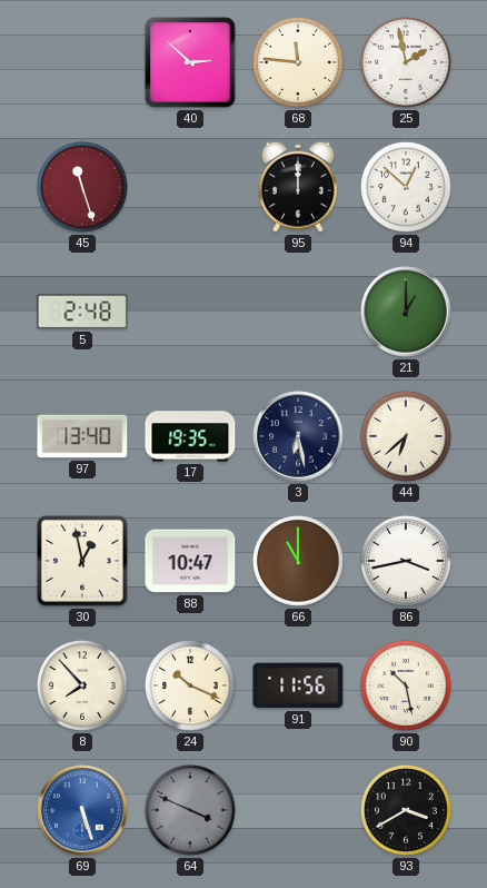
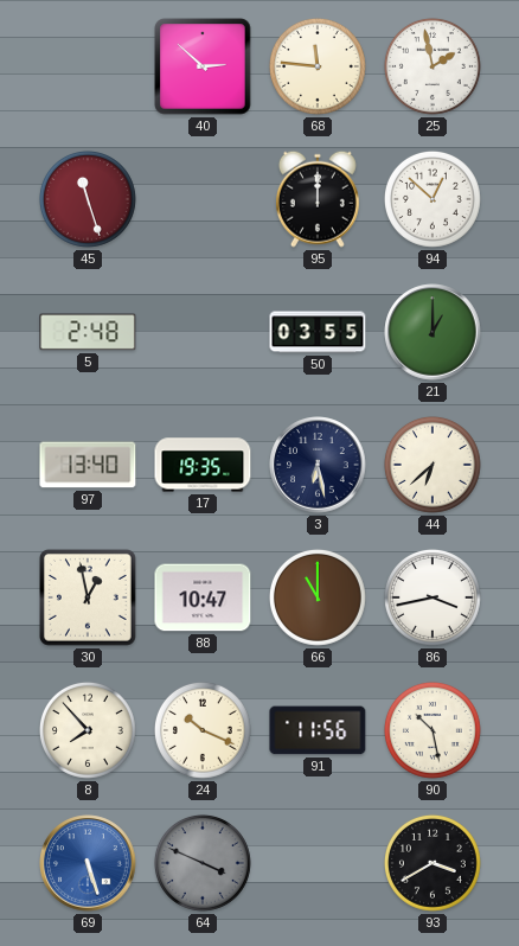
50: none -> 03:55 (318, 332)
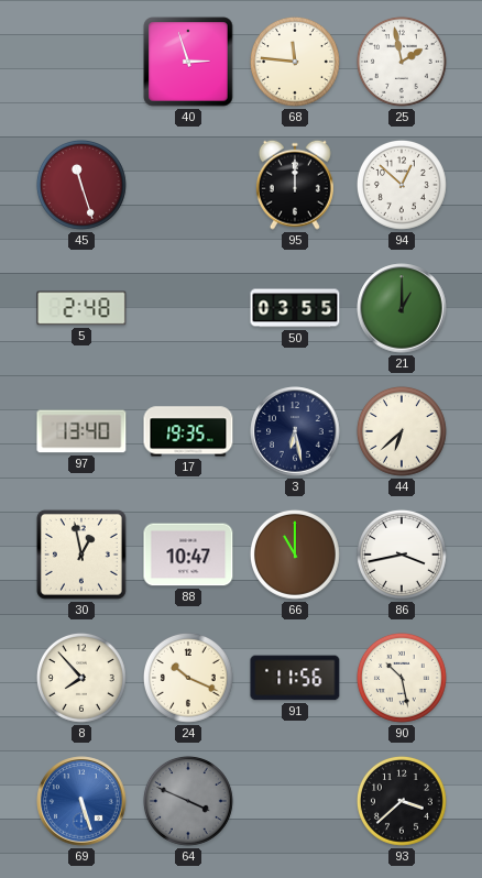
40: 2:52 -> 2:57 (188, 62)
93: 3:40 -> 3:38 (402, 801)
